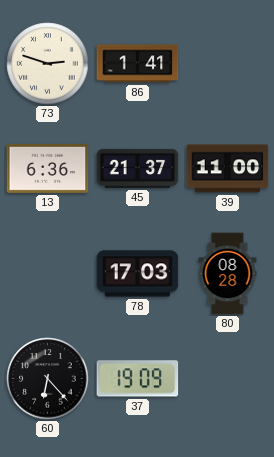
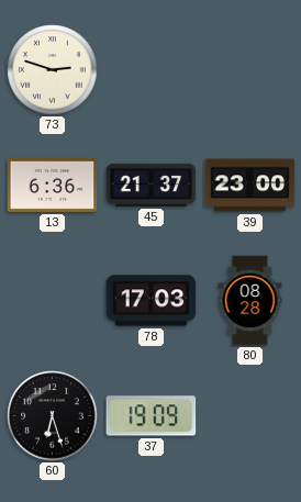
86: 1:41 -> none (138, 64)
39: 11:00 -> 23:00 (250, 186)
60: 6:23 -> 6:27 (53, 416)
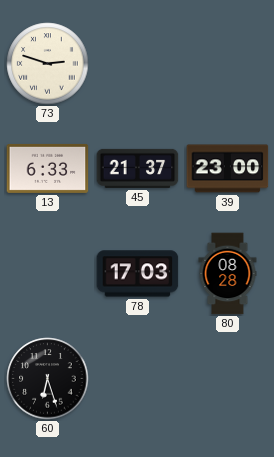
13: 6:36 -> 6:33 (48, 168)
37: 19:09 -> none (152, 416)
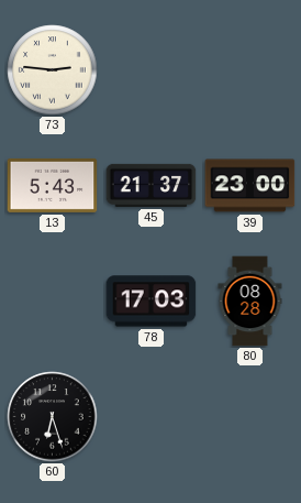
73: 2:48 -> 2:46 (53, 70)
13: 6:33 -> 5:43 (53, 185)
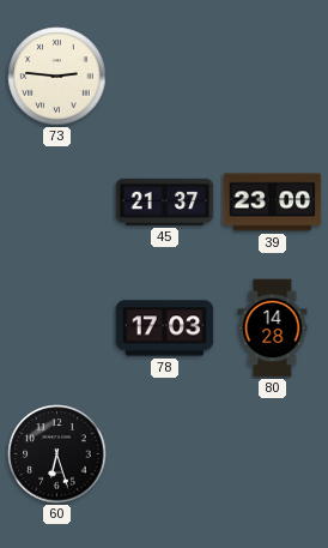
13: 5:43 -> none (53, 185)
80: 08:28 -> 14:28 (273, 329)
